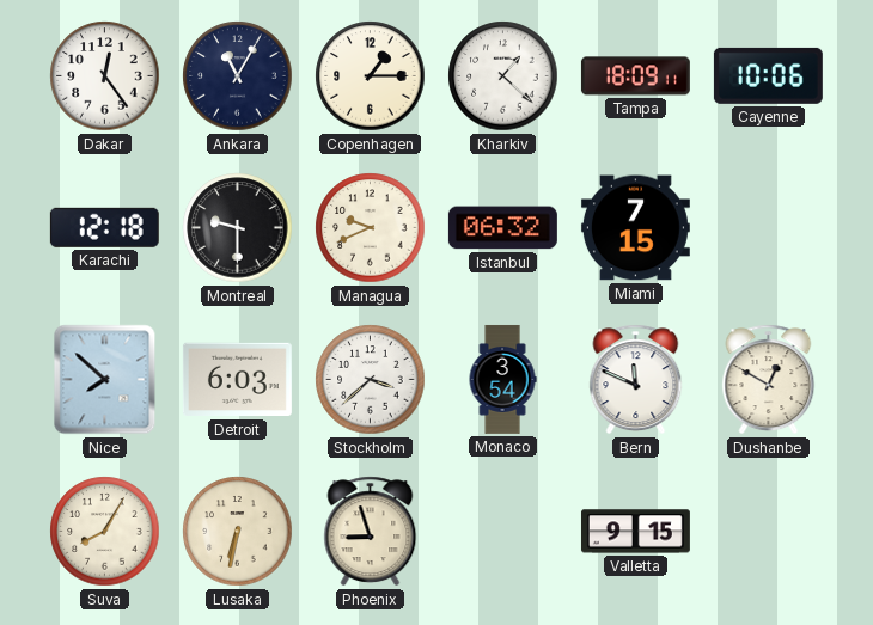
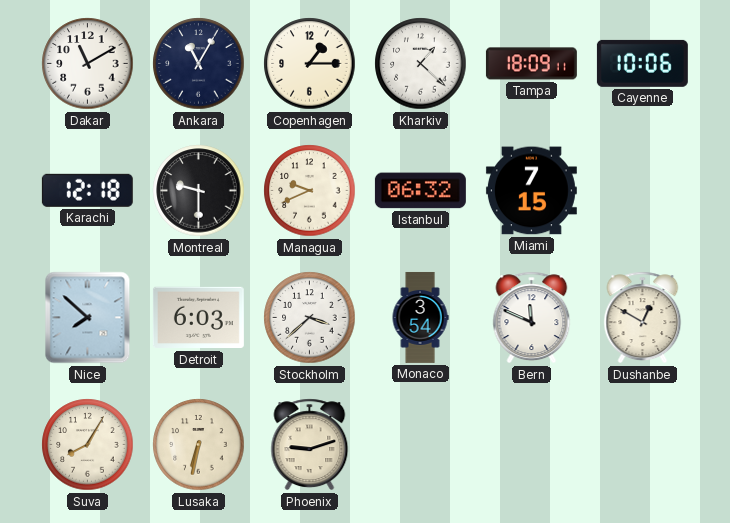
Dakar: 12:24 -> 11:10 (88, 64)
Phoenix: 8:57 -> 9:12 (310, 445)
Valletta: 9:15 -> none (635, 532)
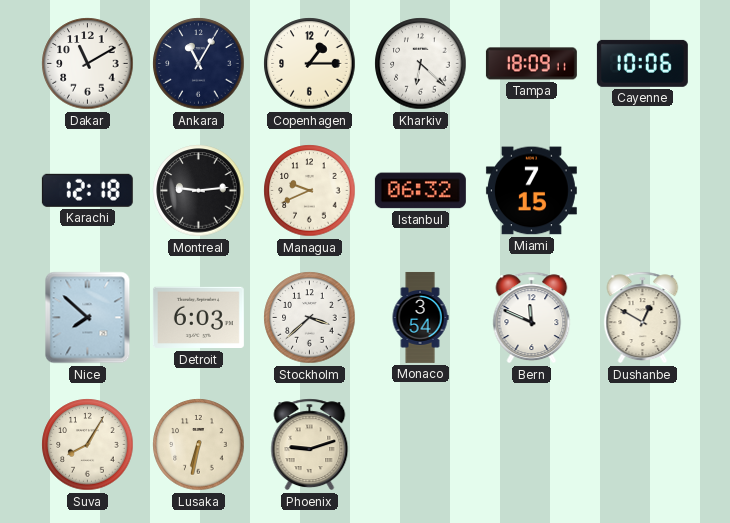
Kharkiv: 1:22 -> 6:22 (421, 64)
Montreal: 9:30 -> 9:14 (199, 191)
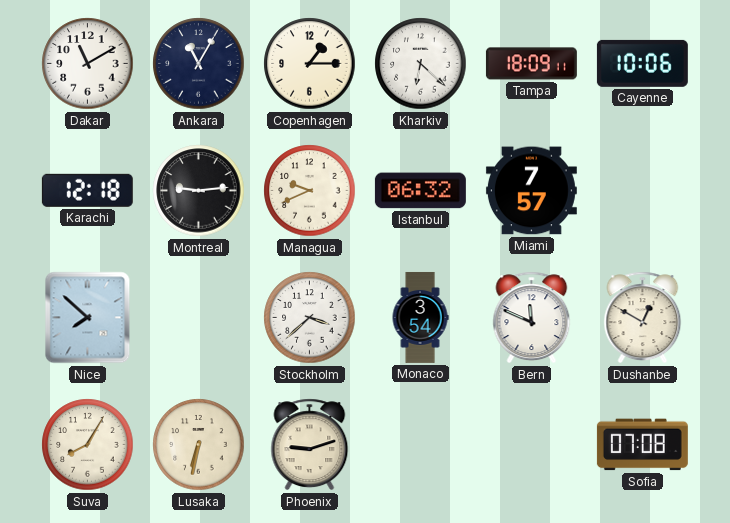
Miami: 7:15 -> 7:57 (531, 191)
Detroit: 6:03 -> none (198, 318)
Sofia: none -> 07:08 (642, 445)
